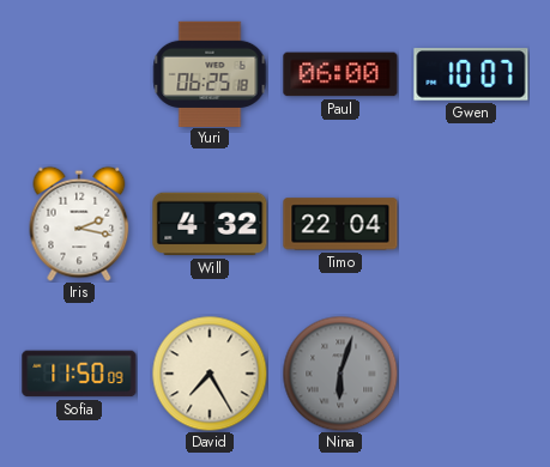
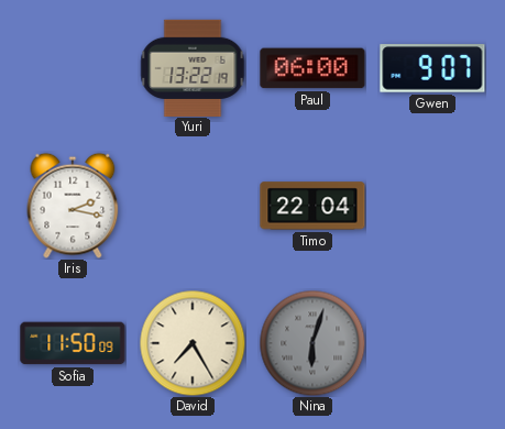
Yuri: 06:25 -> 13:22 (193, 67)
Gwen: 10:07 -> 9:07 (432, 68)
Will: 4:32 -> none (210, 224)
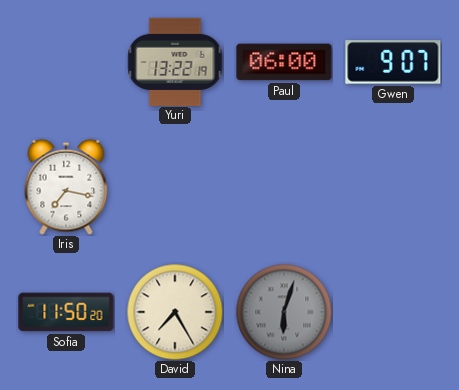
Iris: 2:17 -> 7:17 (66, 187)
Timo: 22:04 -> none (312, 206)
Sofia: 11:50:09 -> 11:50:20 (66, 312)
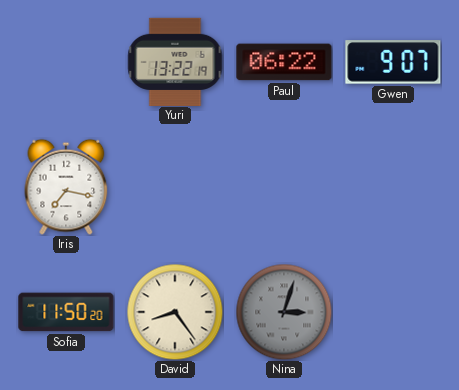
Paul: 06:00 -> 06:22 (284, 62)
David: 7:25 -> 8:24 (175, 312)
Nina: 6:03 -> 3:03 (284, 312)
